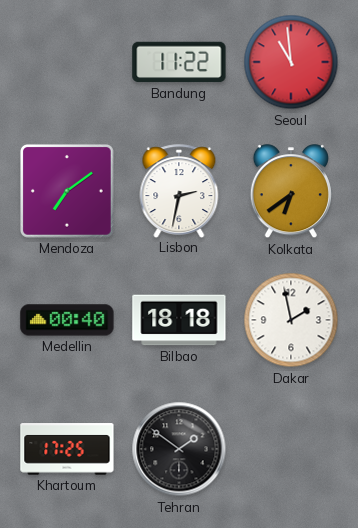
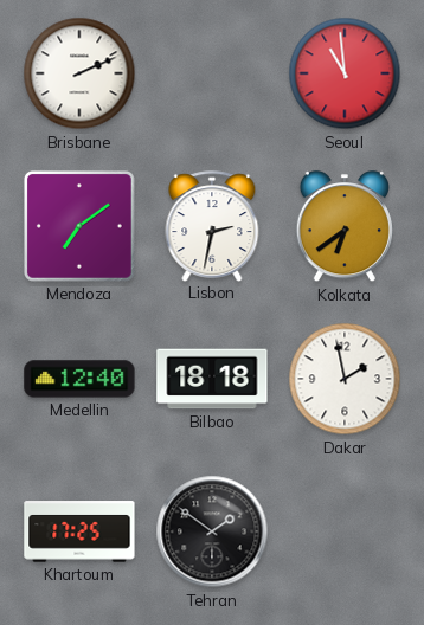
Brisbane: none -> 2:11 (79, 73)
Bandung: 11:22 -> none (179, 62)
Medellin: 00:40 -> 12:40 (79, 379)
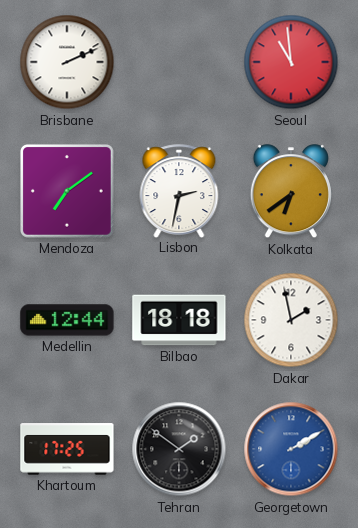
Medellin: 12:40 -> 12:44 (67, 320)
Georgetown: none -> 2:10 (291, 449)
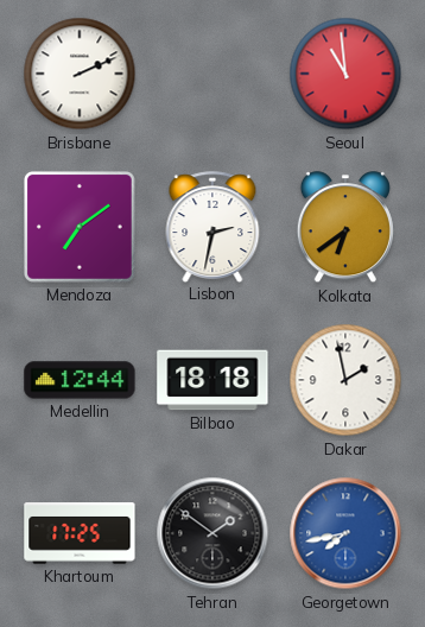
Georgetown: 2:10 -> 7:43 (345, 533)
